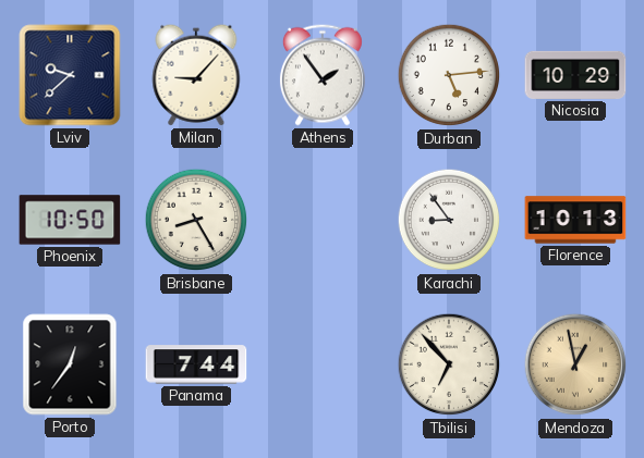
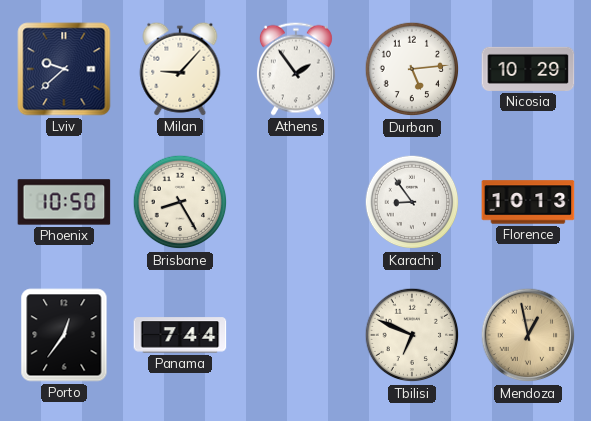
Tbilisi: 6:53 -> 6:49 (412, 335)
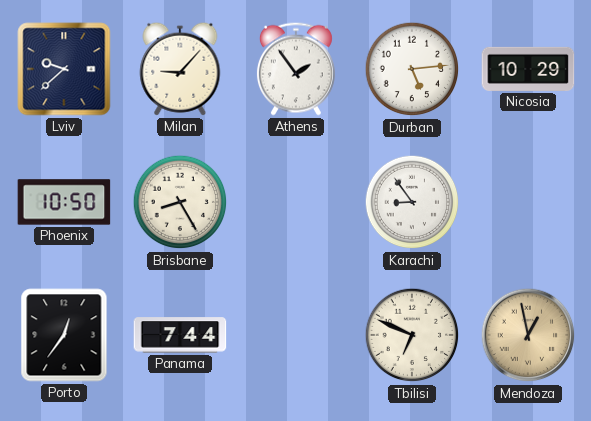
Florence: 10:13 -> none (528, 202)
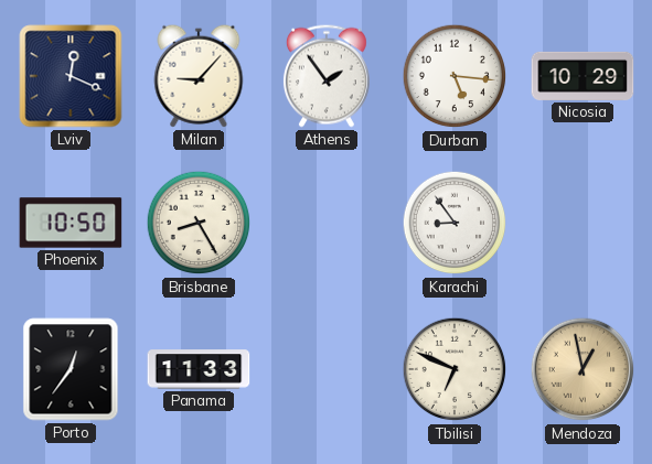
Lviv: 9:38 -> 12:19 (71, 76)
Durban: 5:14 -> 5:16 (455, 76)
Panama: 7:44 -> 11:33 (199, 369)
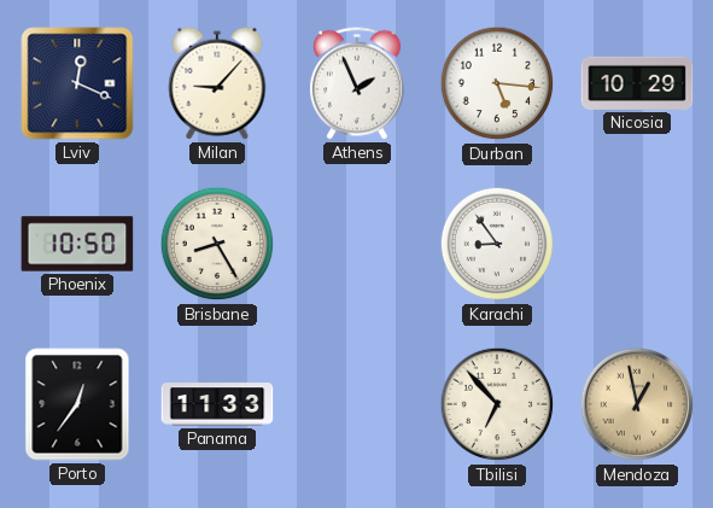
Athens: 1:54 -> 1:56 (357, 83)
Tbilisi: 6:49 -> 6:53 (497, 404)
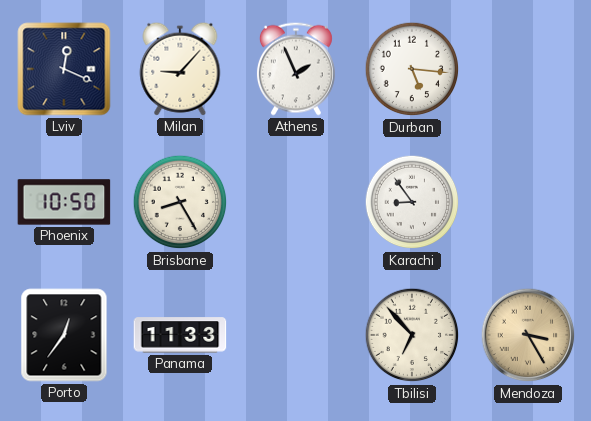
Nicosia: 10:29 -> none (637, 83)
Mendoza: 12:58 -> 3:25 (528, 335)
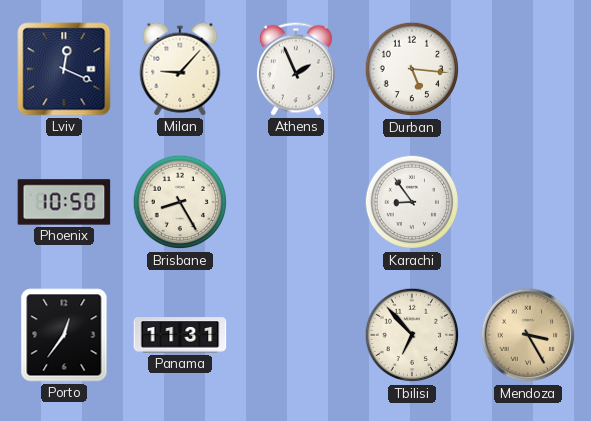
Panama: 11:33 -> 11:31 (180, 335)
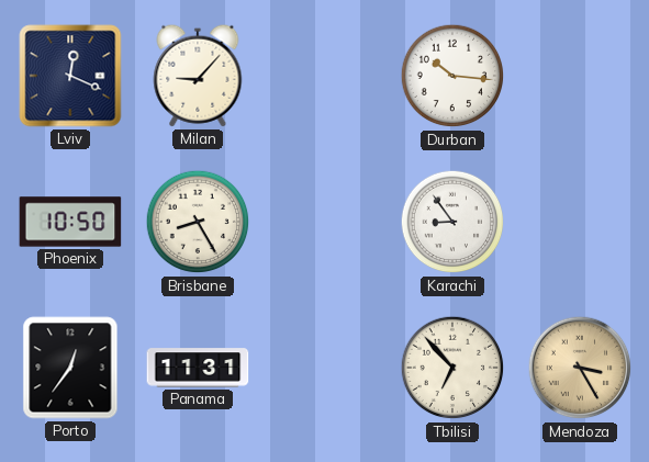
Athens: 1:56 -> none (296, 69)
Durban: 5:16 -> 10:16 (452, 76)
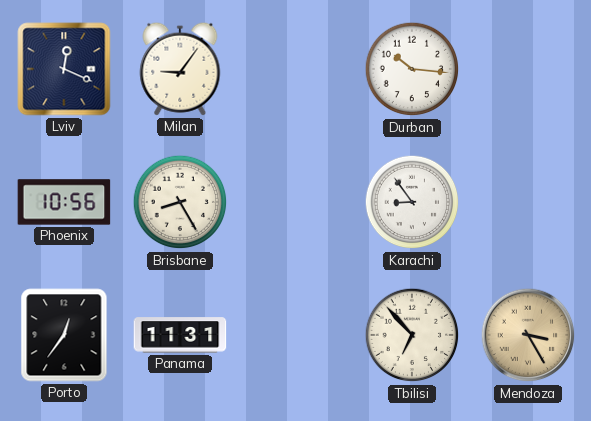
Milan: 9:07 -> 9:06 (180, 69)
Phoenix: 10:50 -> 10:56 (64, 202)
